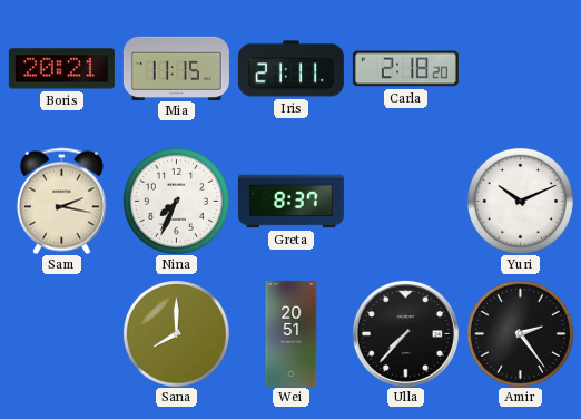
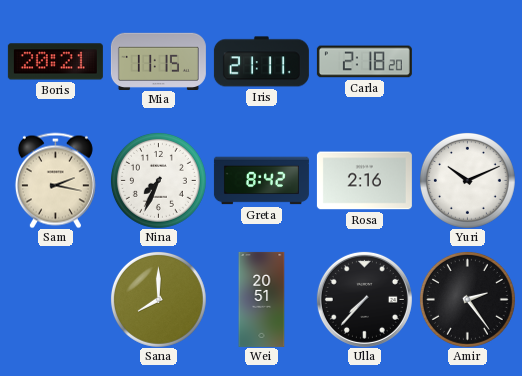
Greta: 8:37 -> 8:42 (261, 181)
Rosa: none -> 2:16 (364, 181)
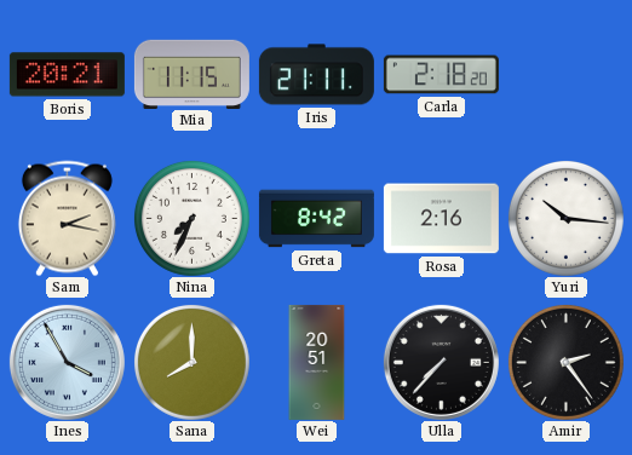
Yuri: 10:11 -> 10:16 (565, 218)
Ines: none -> 3:55 (67, 362)
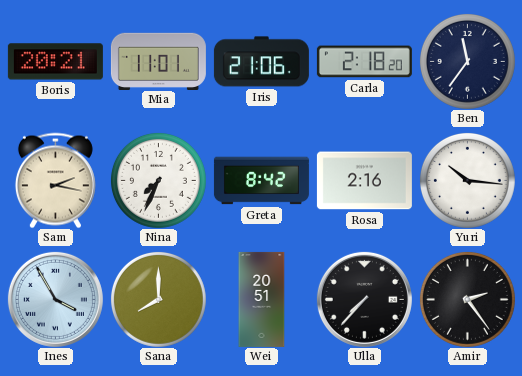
Mia: 11:15 -> 11:01 (158, 61)
Iris: 21:11 -> 21:06 (261, 62)
Ben: none -> 11:36 (467, 61)
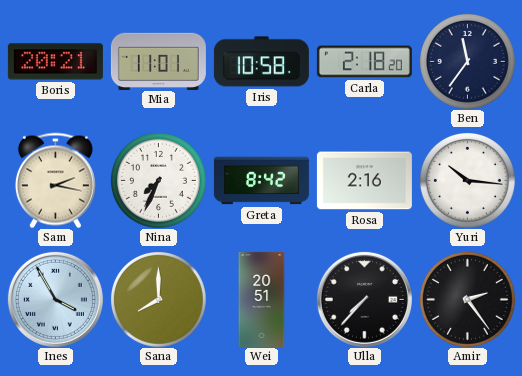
Iris: 21:06 -> 10:58 (261, 62)
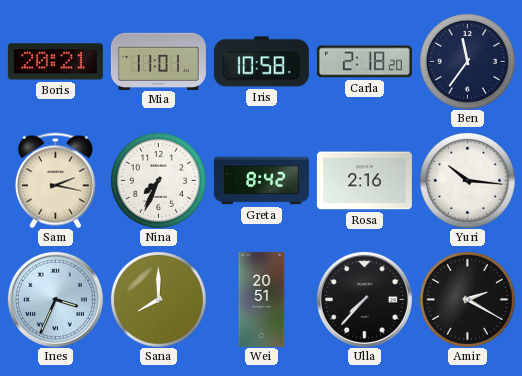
Ines: 3:55 -> 3:34 (55, 299)
Amir: 2:24 -> 2:20 (467, 299)
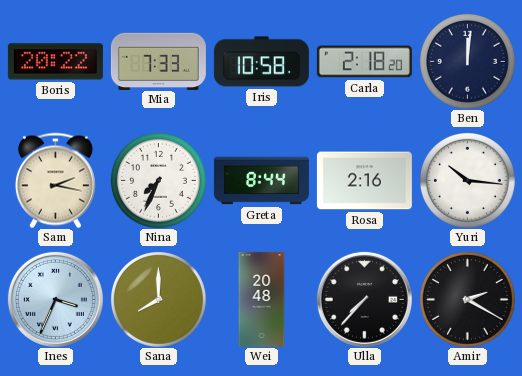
Boris: 20:21 -> 20:22 (55, 62)
Mia: 11:01 -> 7:33 (158, 61)
Ben: 11:36 -> 12:01 (467, 61)
Greta: 8:42 -> 8:44 (261, 181)
Wei: 20:51 -> 20:48 (262, 299)
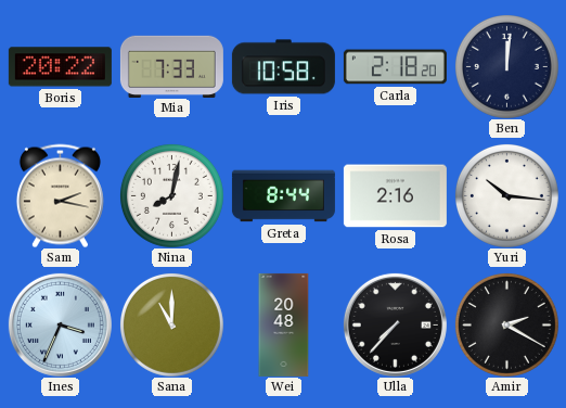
Nina: 7:34 -> 8:02 (171, 195)
Sana: 8:00 -> 11:00 (171, 324)
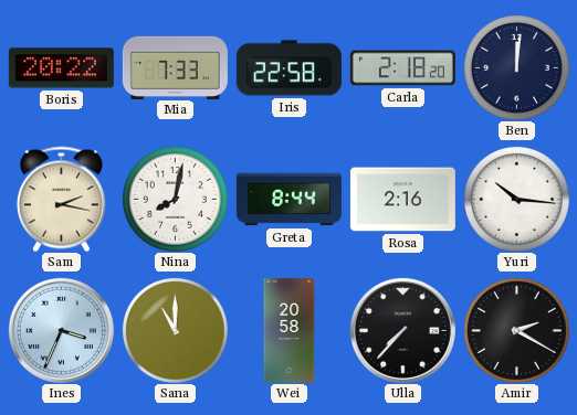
Iris: 10:58 -> 22:58 (288, 68)
Wei: 20:48 -> 20:58 (290, 330)
